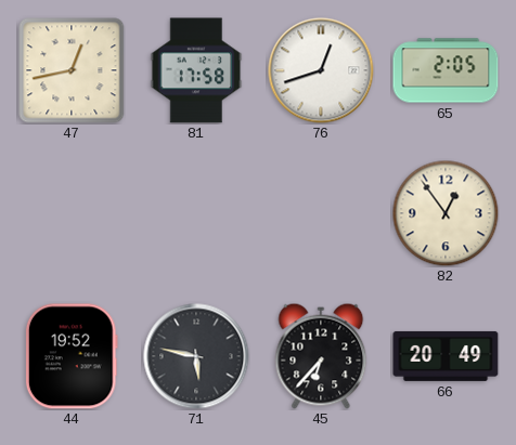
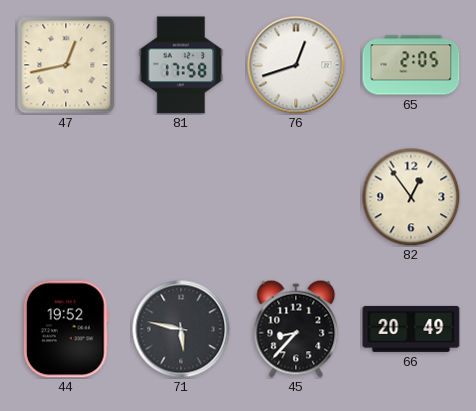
45: 6:37 -> 8:37 (296, 329)
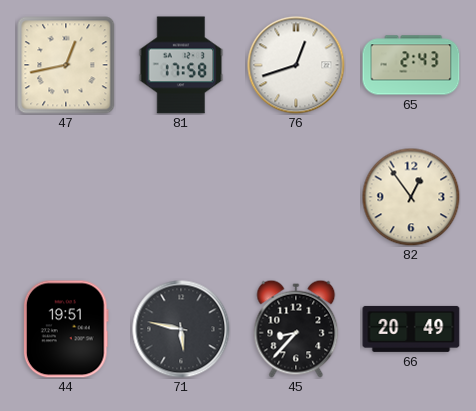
65: 2:05 -> 2:43 (411, 65)
44: 19:52 -> 19:51 (66, 329)
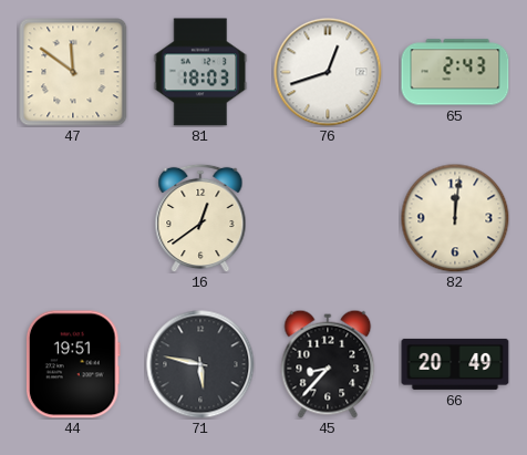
47: 12:43 -> 11:51 (73, 72)
81: 17:58 -> 18:03 (200, 72)
16: none -> 12:39 (200, 218)
82: 12:54 -> 12:01 (455, 218)
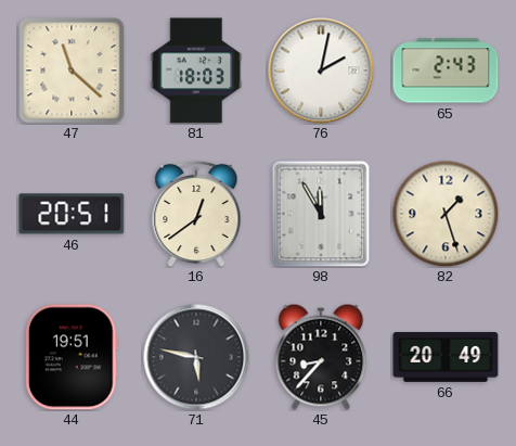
47: 11:51 -> 11:22 (72, 71)
76: 12:42 -> 2:02 (321, 71)
46: none -> 20:51 (72, 214)
98: none -> 11:55 (321, 214)
82: 12:01 -> 1:27 (446, 214)
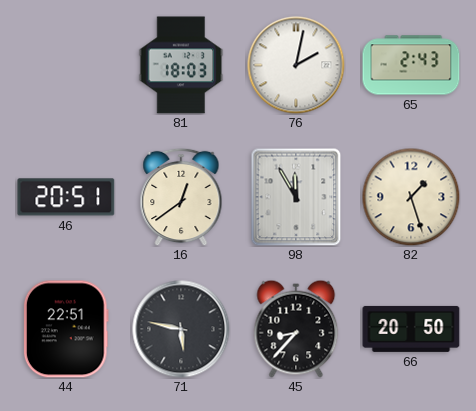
47: 11:22 -> none (72, 71)
44: 19:51 -> 22:51 (66, 329)
66: 20:49 -> 20:50 (411, 329)
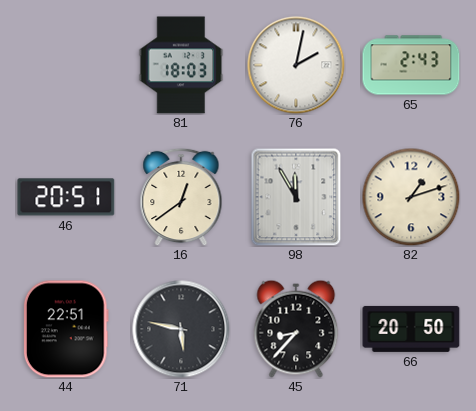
82: 1:27 -> 1:12 (411, 197)
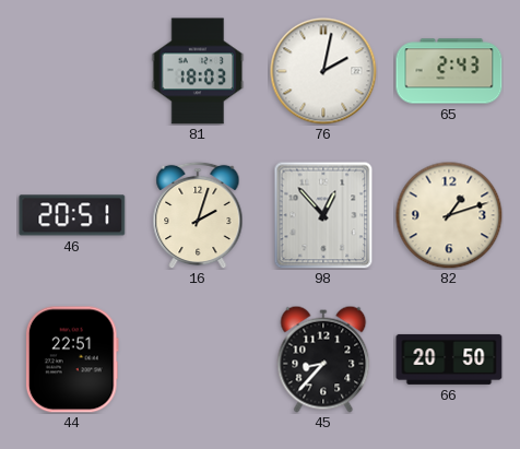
16: 12:39 -> 2:03 (198, 215)
98: 11:55 -> 12:53 (323, 215)
71: 5:47 -> none (181, 329)
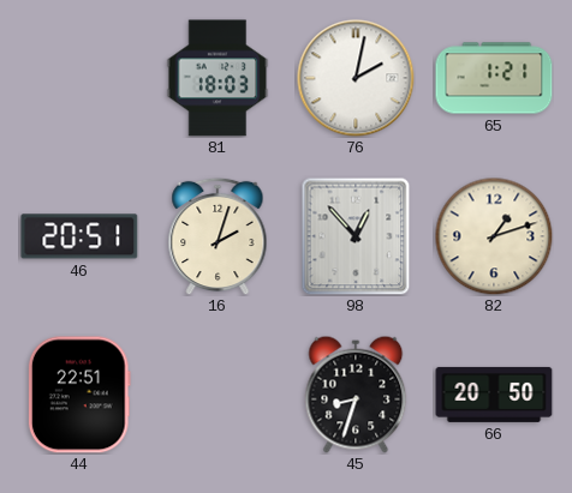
65: 2:43 -> 1:21 (494, 78)
45: 8:37 -> 8:33 (356, 395)
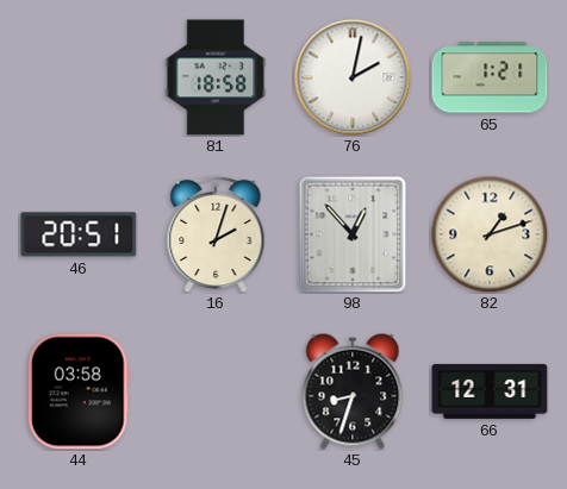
81: 18:03 -> 18:58 (216, 77)
44: 22:51 -> 03:58 (79, 391)
66: 20:50 -> 12:31 (490, 391)
